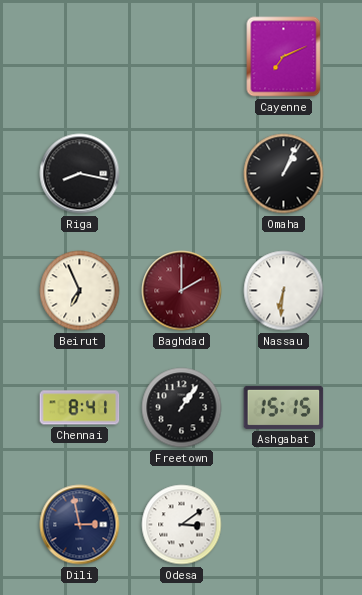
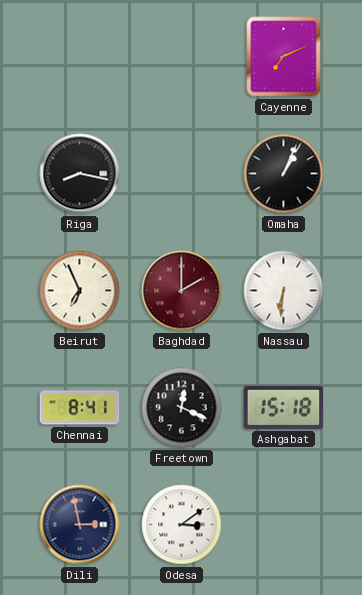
Freetown: 1:06 -> 12:19 (182, 408)
Ashgabat: 15:15 -> 15:18 (284, 407)
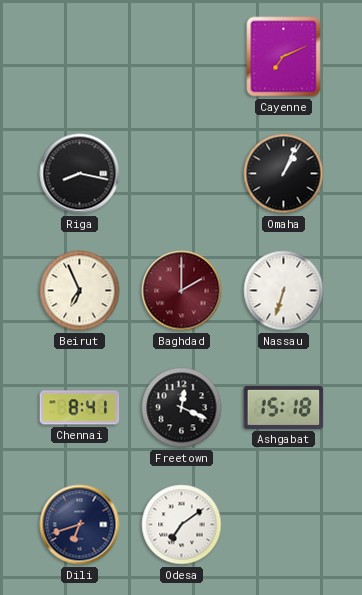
Nassau: 6:31 -> 6:33 (284, 291)
Dili: 2:58 -> 6:42 (80, 525)
Odesa: 3:09 -> 7:09 (182, 525)
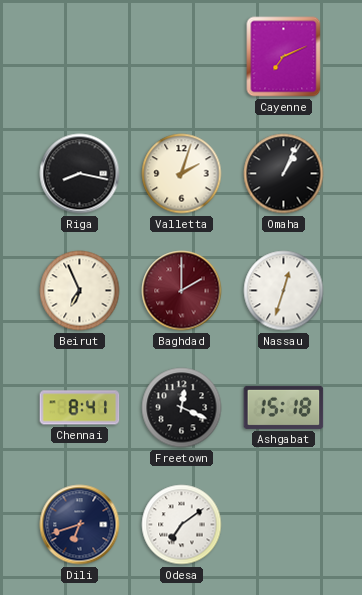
Valletta: none -> 2:03 (182, 174)
Nassau: 6:33 -> 12:33 (284, 291)
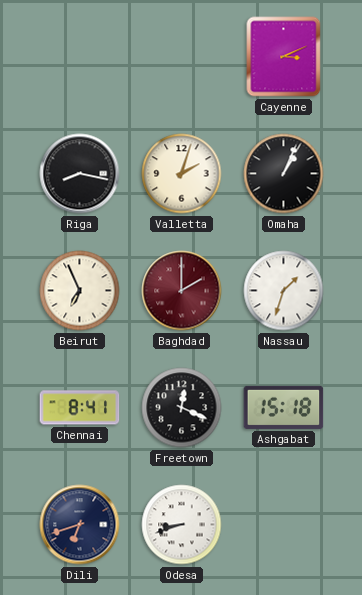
Cayenne: 7:11 -> 3:11 (284, 57)
Nassau: 12:33 -> 1:33 (284, 291)
Odesa: 7:09 -> 8:42 (182, 525)
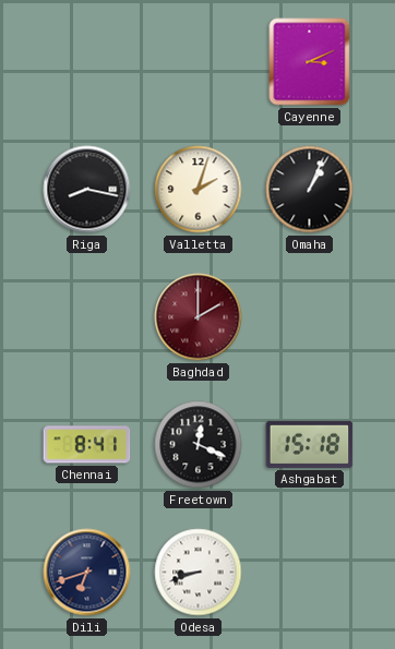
Beirut: 6:56 -> none (80, 291)
Nassau: 1:33 -> none (284, 291)
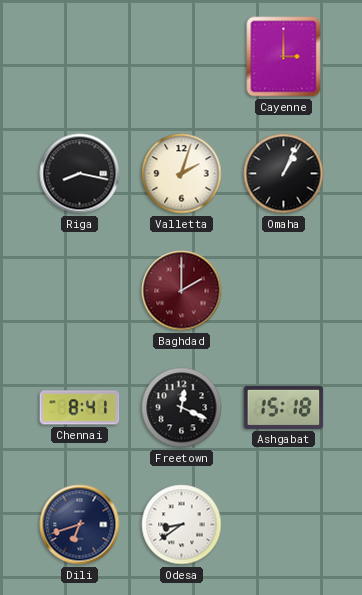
Cayenne: 3:11 -> 3:00 (284, 57)
Odesa: 8:42 -> 8:39 (182, 525)
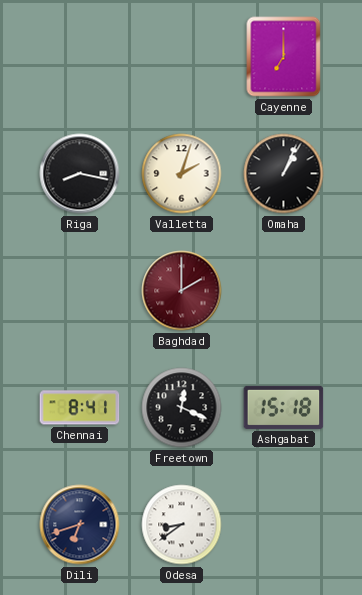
Cayenne: 3:00 -> 7:00 (284, 57)
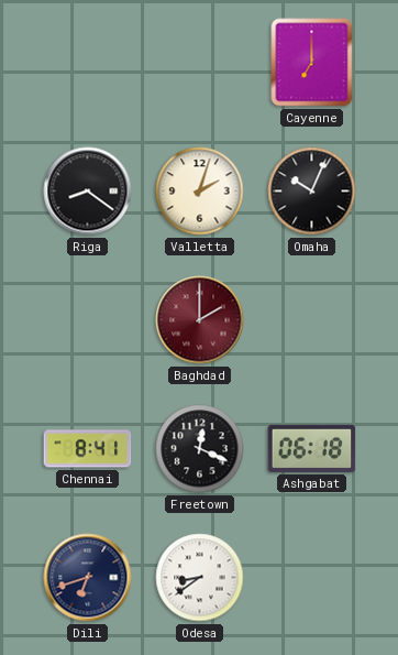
Riga: 8:17 -> 8:21 (88, 192)
Omaha: 1:04 -> 10:04 (312, 192)
Ashgabat: 15:18 -> 06:18 (312, 448)
